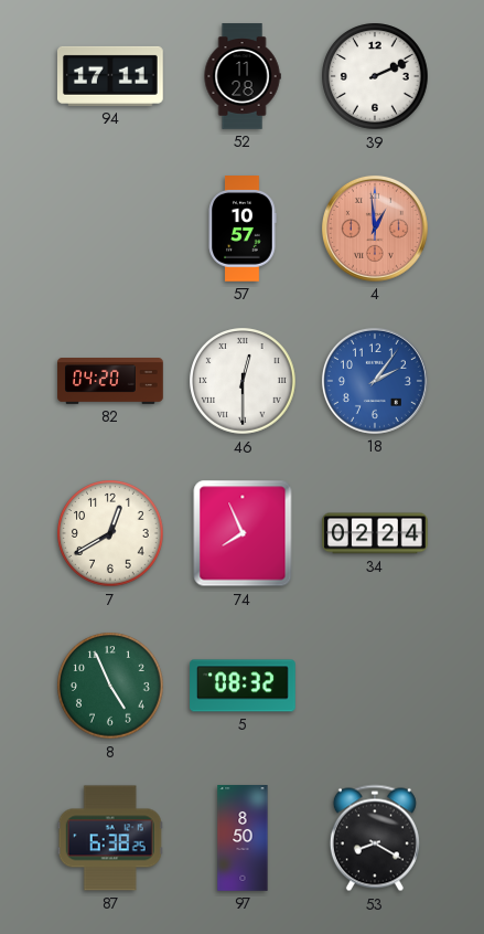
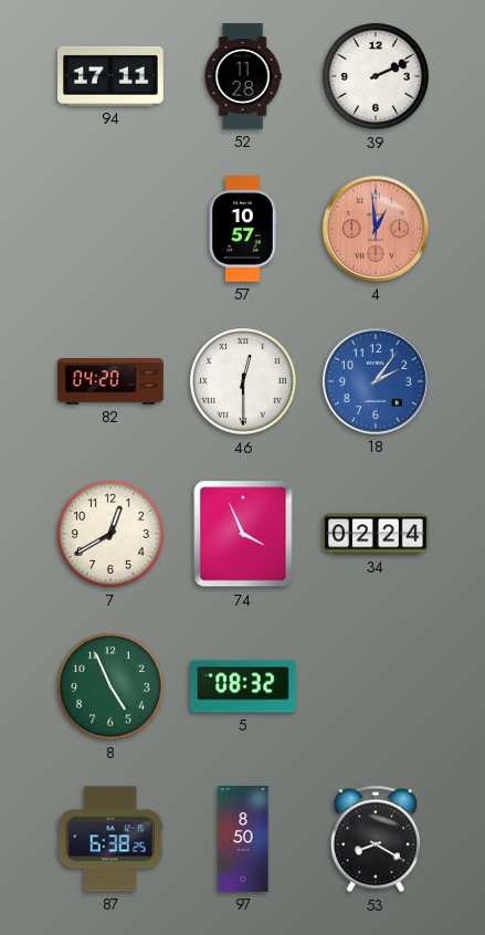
74: 7:56 -> 3:56 (243, 534)
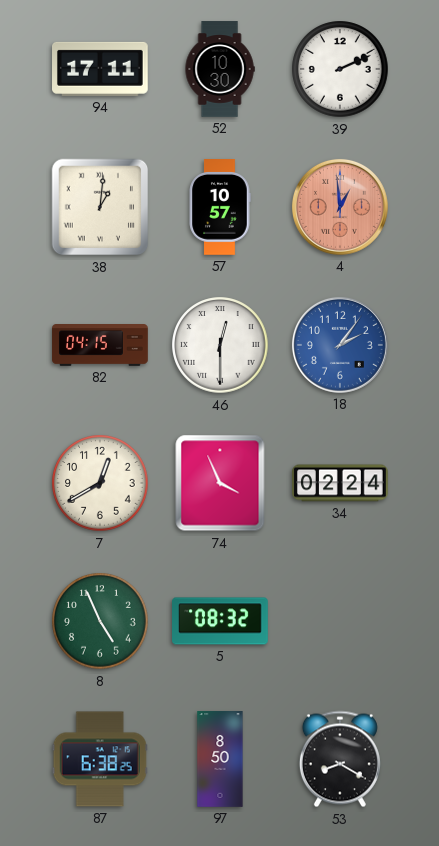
52: 11:28 -> 10:30 (220, 69)
38: none -> 1:01 (100, 207)
82: 04:20 -> 04:15 (100, 346)
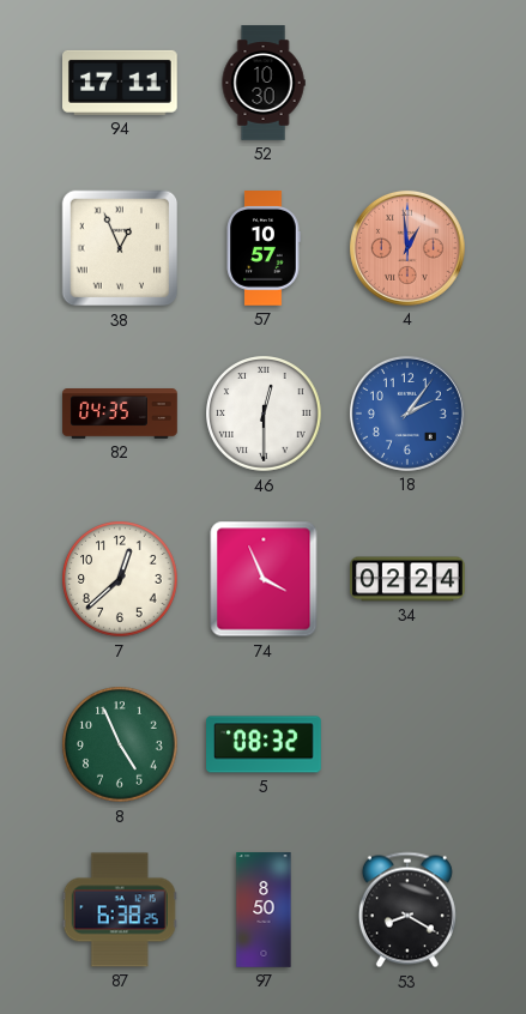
39: 2:11 -> none (340, 69)
38: 1:01 -> 12:56 (120, 248)
82: 04:15 -> 04:35 (120, 415)
7: 12:40 -> 12:38 (120, 579)
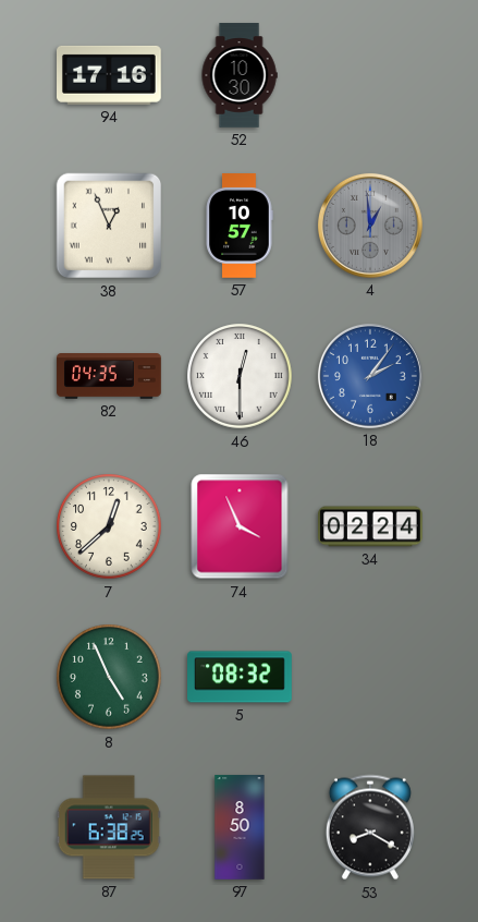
94: 17:11 -> 17:16 (110, 75)
4 dial: salmon -> grey (370, 226)
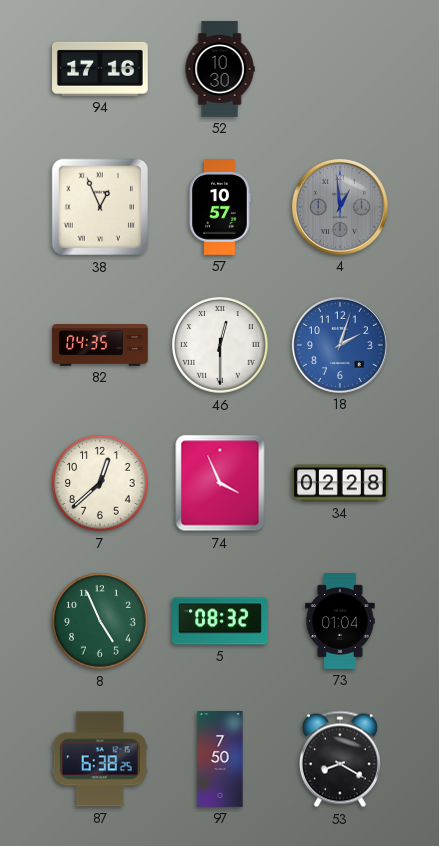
18: 2:06 -> 2:03 (340, 345)
34: 02:24 -> 02:28 (340, 483)
73: none -> 01:04 (340, 621)
97: 8:50 -> 7:50 (220, 759)
